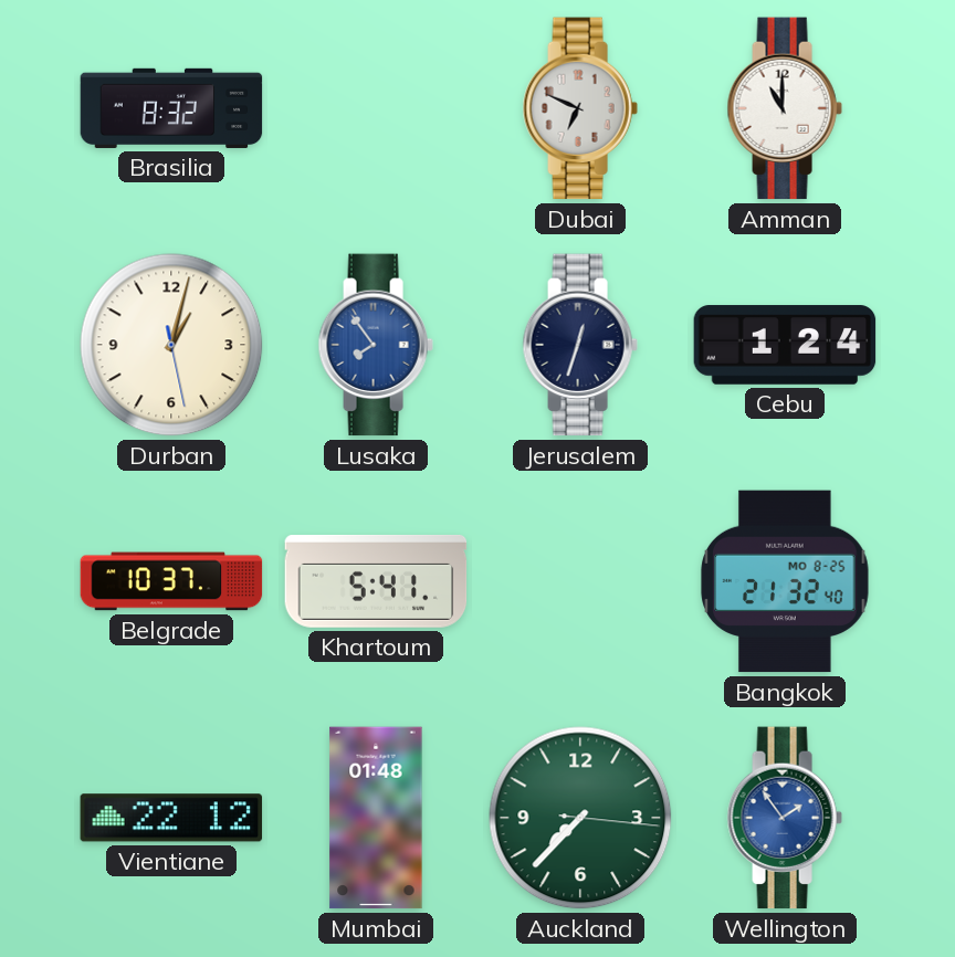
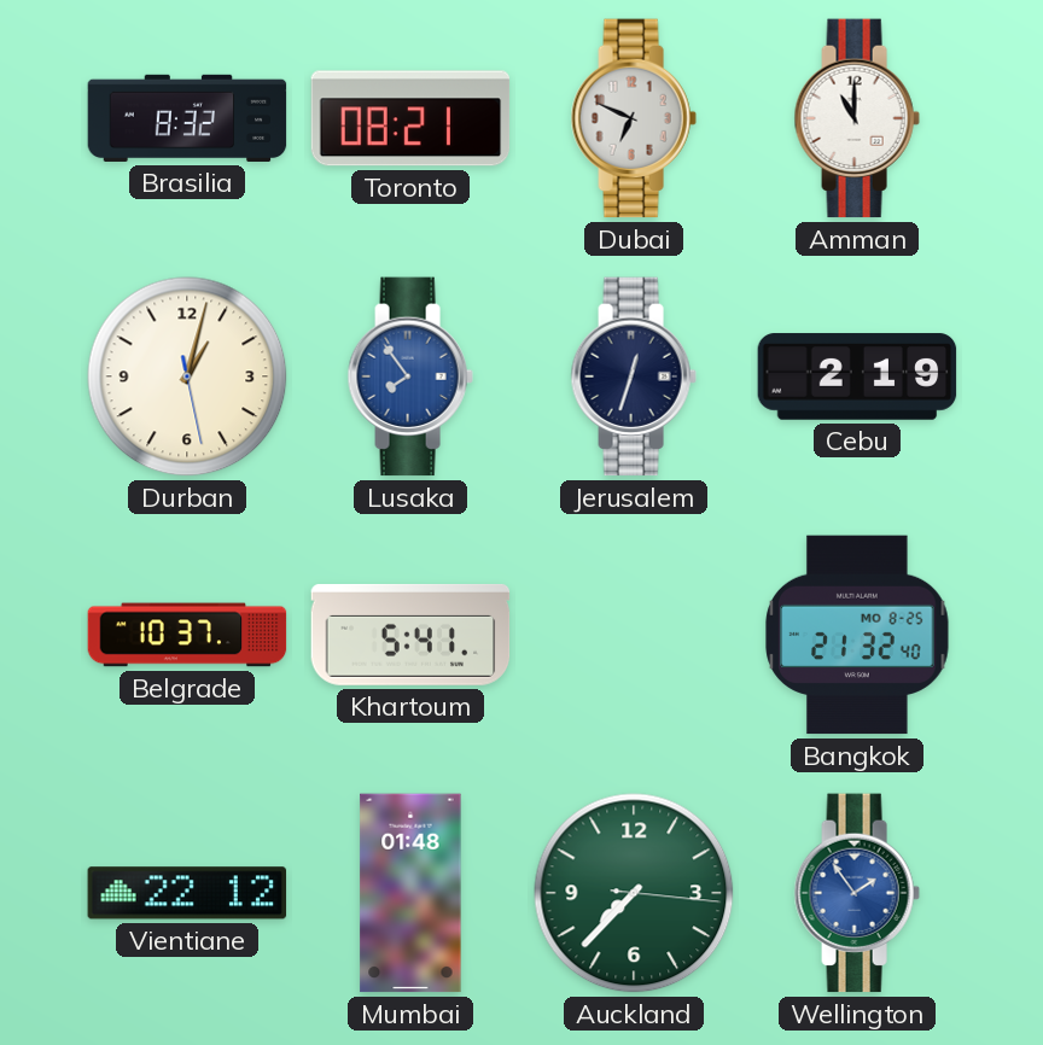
Toronto: none -> 08:21 (410, 118)
Cebu: 1:24 -> 2:19 (857, 376)
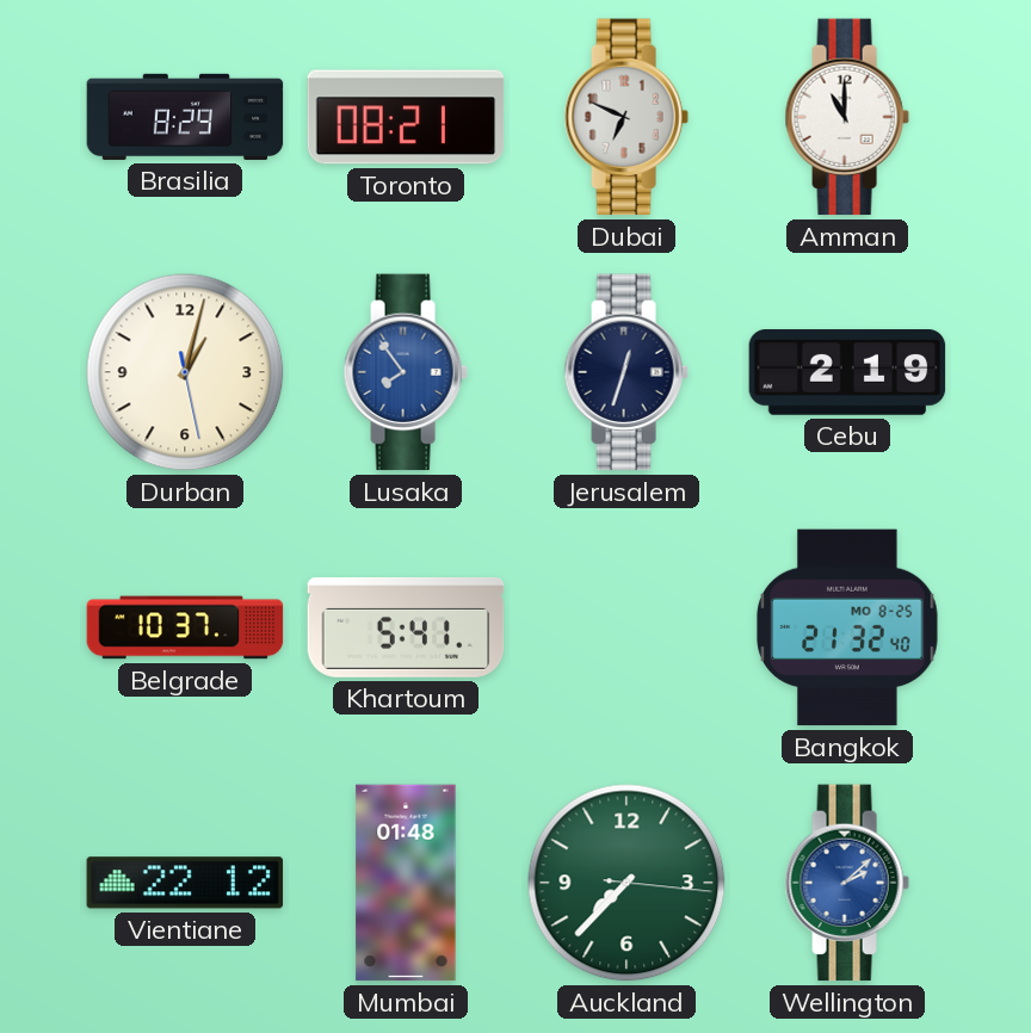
Brasilia: 8:32 -> 8:29 (185, 117)
Wellington: 1:54 -> 2:08 (847, 883)
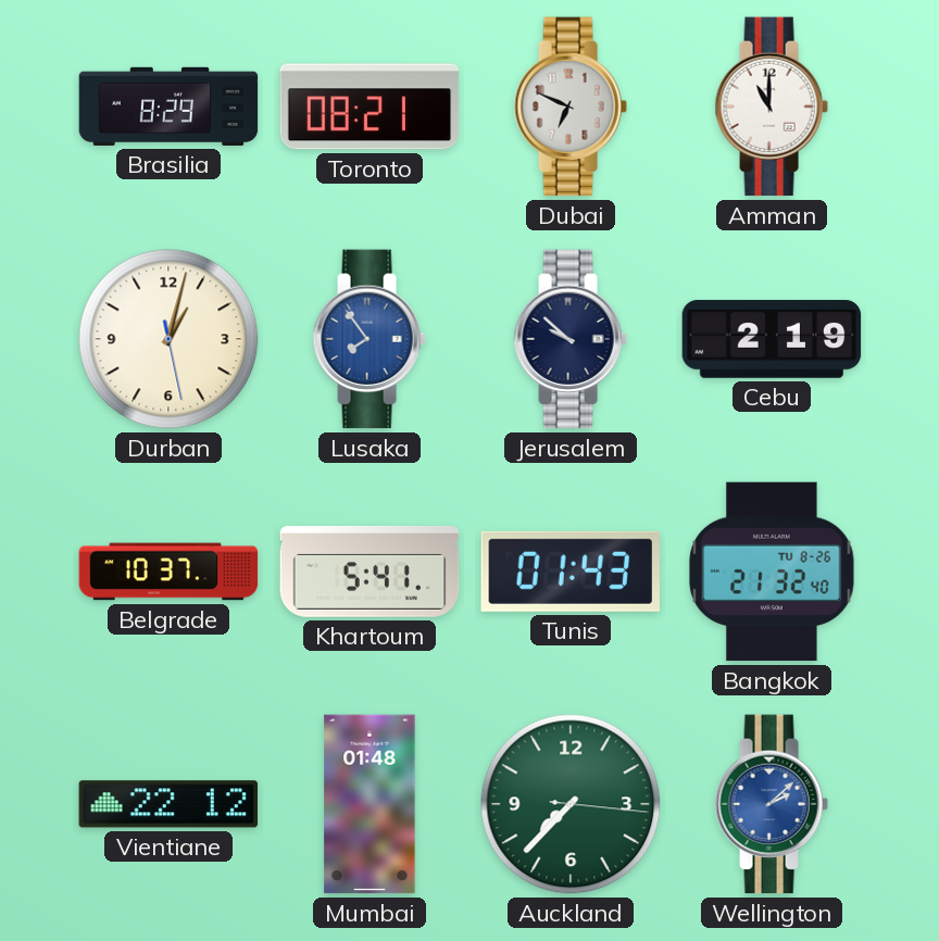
Jerusalem: 12:33 -> 9:52 (571, 339)
Tunis: none -> 01:43 (569, 572)
Bangkok date: MO 8-25 -> TU 8-26 (772, 572)
